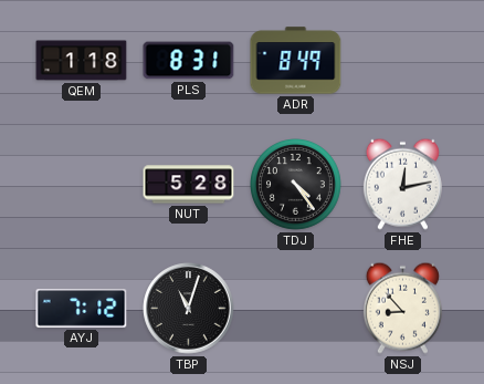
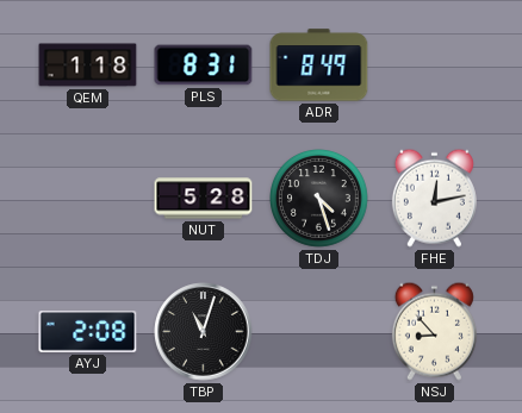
TDJ: 4:24 -> 4:27 (319, 199)
AYJ: 7:12 -> 2:08 (88, 332)
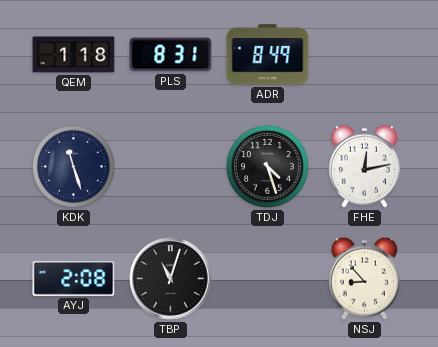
KDK: none -> 11:27 (74, 167)
NUT: 5:28 -> none (204, 199)
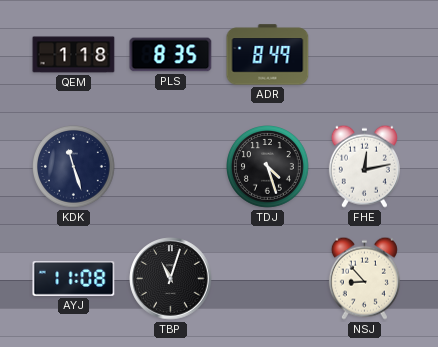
PLS: 8:31 -> 8:35 (171, 55)
AYJ: 2:08 -> 11:08 (74, 279)
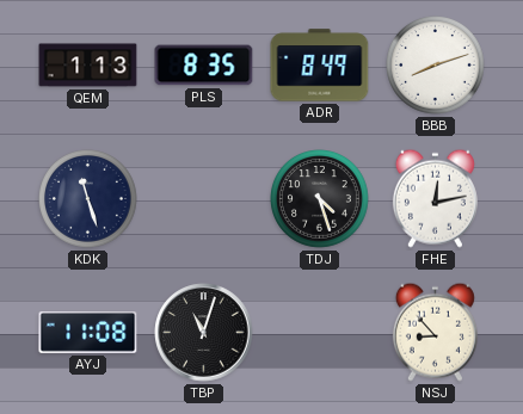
QEM: 1:18 -> 1:13 (88, 66)
BBB: none -> 8:12 (436, 66)
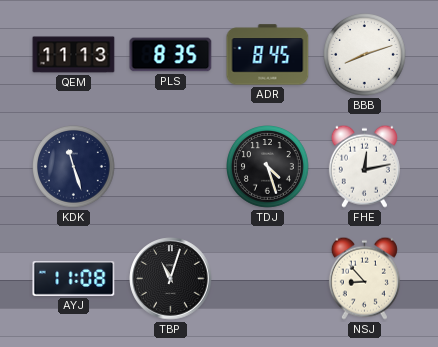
QEM: 1:13 -> 11:13 (74, 55)
ADR: 8:49 -> 8:45 (268, 55)
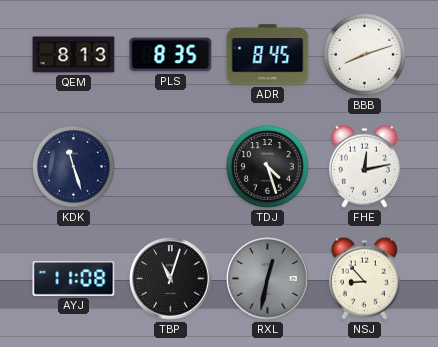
QEM: 11:13 -> 8:13 (74, 55)
RXL: none -> 12:32 (268, 279)
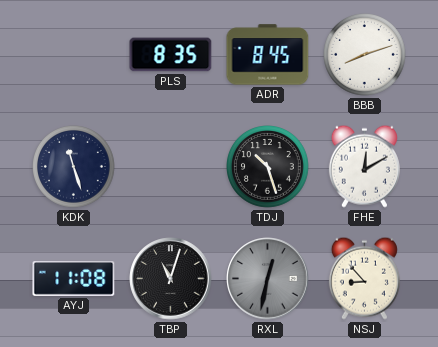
QEM: 8:13 -> none (74, 55)
TDJ: 4:27 -> 10:27 (268, 167)
FHE: 12:13 -> 12:10 (364, 166)
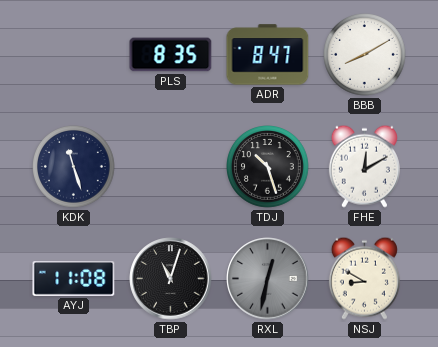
ADR: 8:45 -> 8:47 (268, 55)
BBB: 8:12 -> 8:10 (365, 55)
NSJ: 8:53 -> 8:50 (364, 278)
